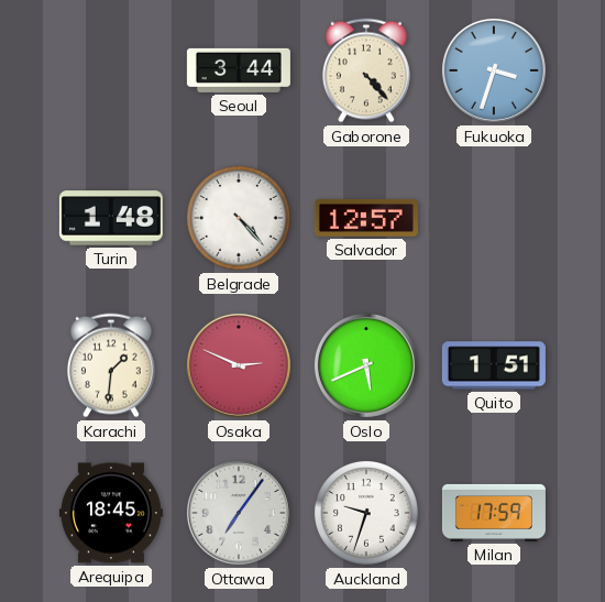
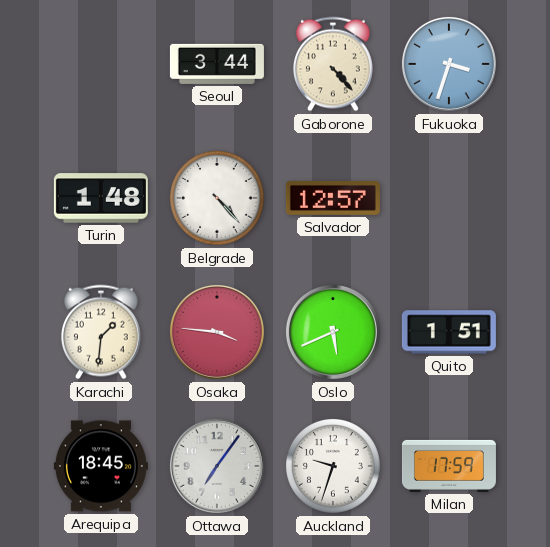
Osaka: 2:49 -> 3:46 (217, 332)
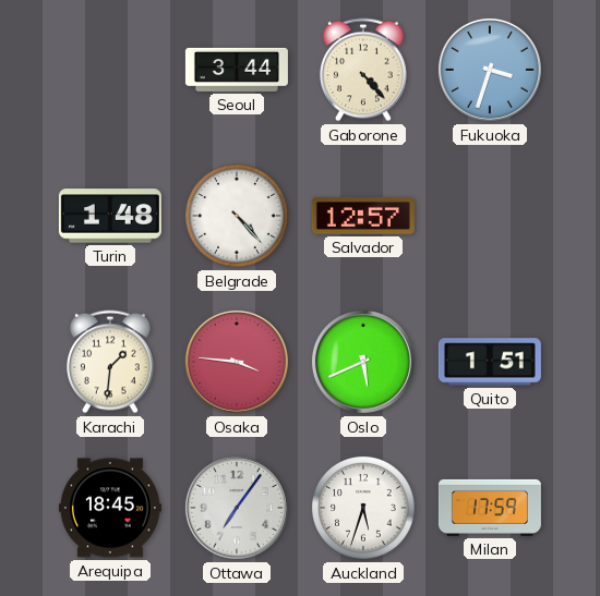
Auckland: 9:33 -> 5:33 (363, 509)
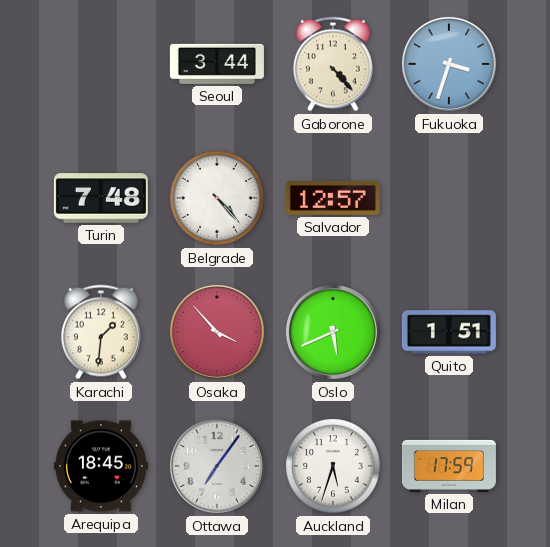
Turin: 1:48 -> 7:48 (101, 198)
Osaka: 3:46 -> 3:53 (217, 332)
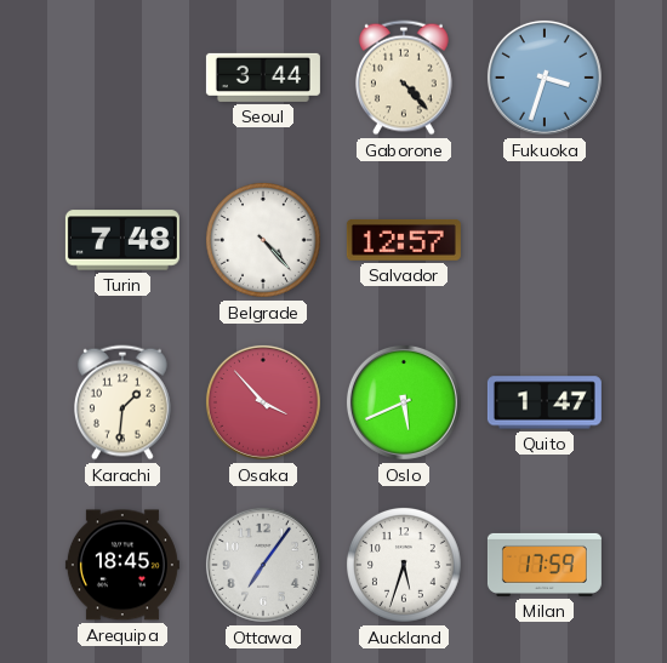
Quito: 1:51 -> 1:47 (545, 402)
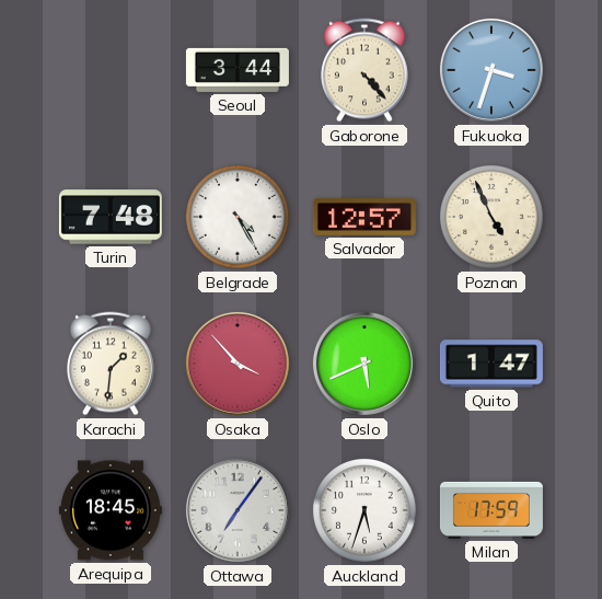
Belgrade: 4:23 -> 4:25 (238, 218)
Poznan: none -> 4:56 (491, 218)
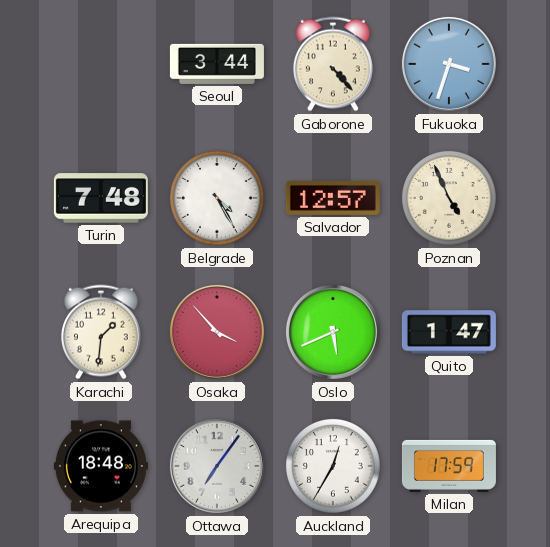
Arequipa: 18:45 -> 18:48 (101, 466)
Auckland: 5:33 -> 12:35 (333, 467)
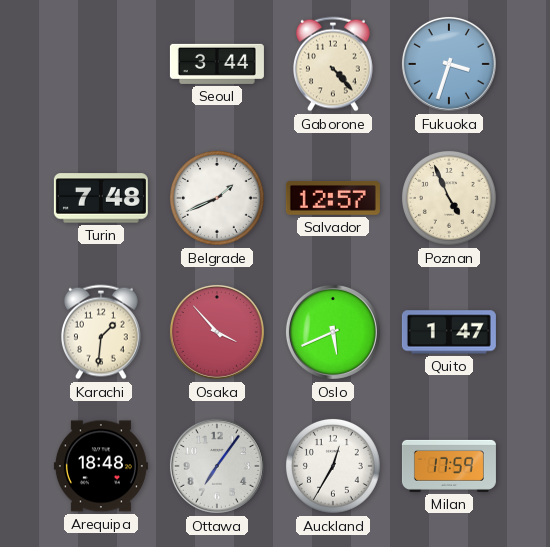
Belgrade: 4:25 -> 1:41 (217, 199)
